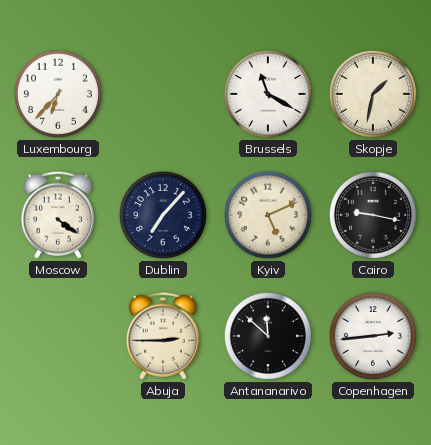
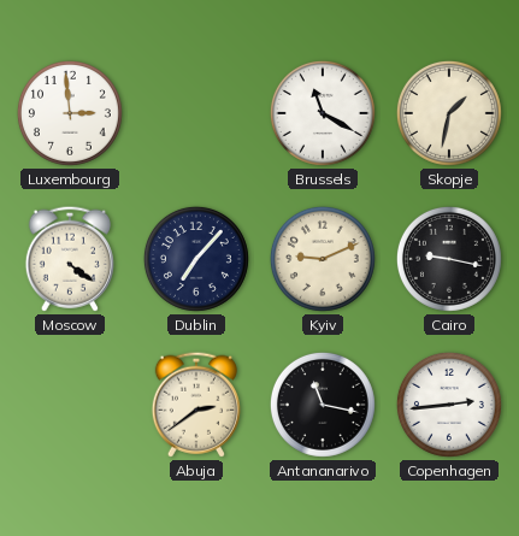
Luxembourg: 6:37 -> 2:59 (70, 113)
Kyiv: 5:11 -> 9:11 (323, 259)
Abuja: 2:45 -> 2:39 (196, 405)
Antananarivo: 11:52 -> 11:17 (323, 405)
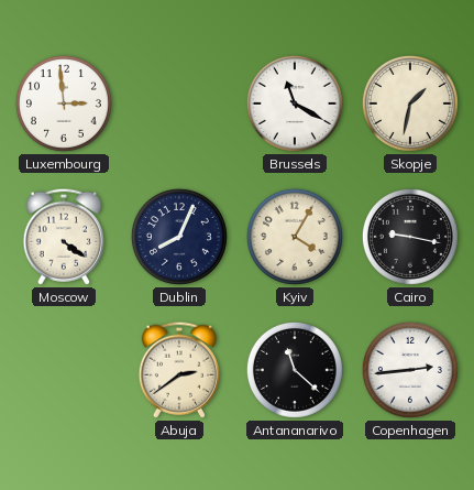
Dublin: 7:07 -> 8:04 (179, 237)
Kyiv: 9:11 -> 4:05 (295, 237)
Antananarivo: 11:17 -> 11:22 (295, 370)
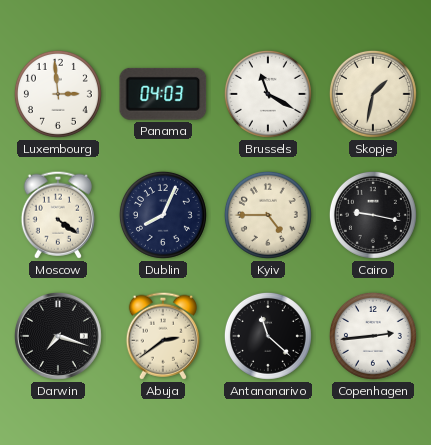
Panama: none -> 04:03 (163, 94)
Kyiv: 4:05 -> 4:45 (268, 215)
Darwin: none -> 7:18 (58, 336)
